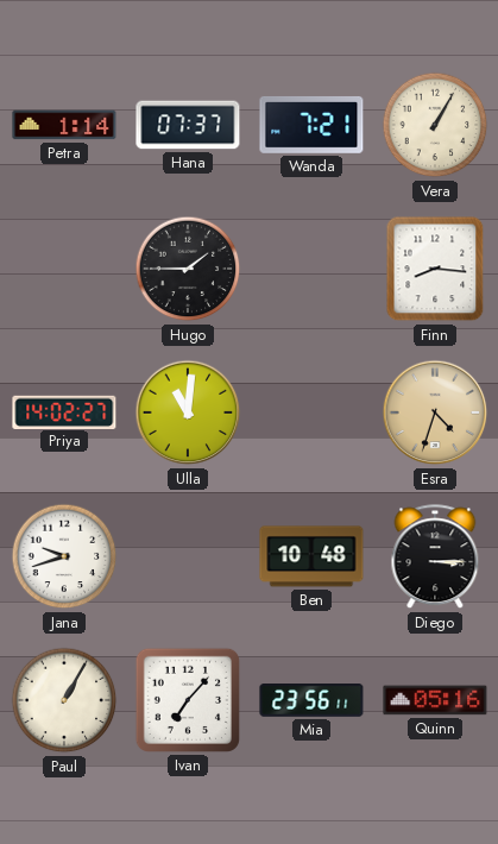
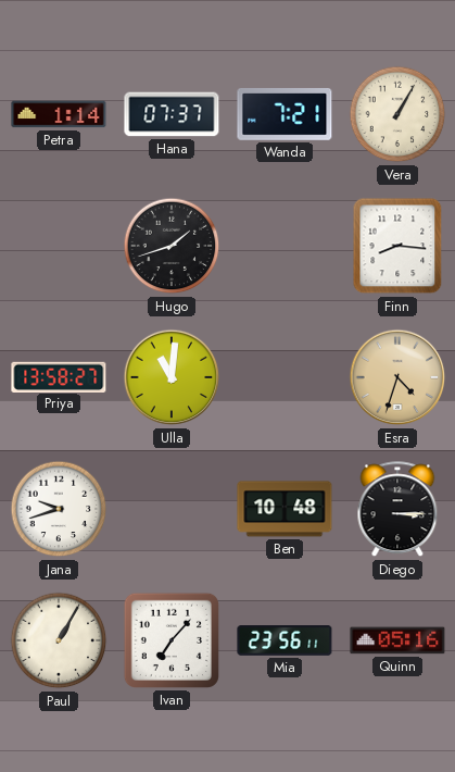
Hugo: 1:45 -> 1:42 (172, 246)
Priya: 14:02 -> 13:58 (59, 376)
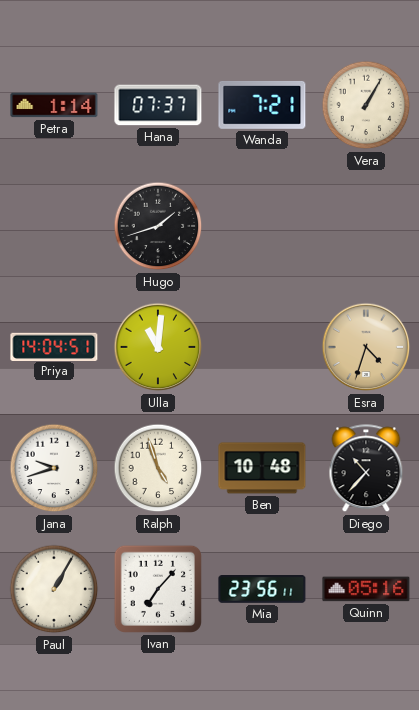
Finn: 8:16 -> none (397, 246)
Priya: 13:58 -> 14:04 (54, 346)
Ralph: none -> 4:57 (158, 468)
Diego: 3:15 -> 10:37 (366, 469)
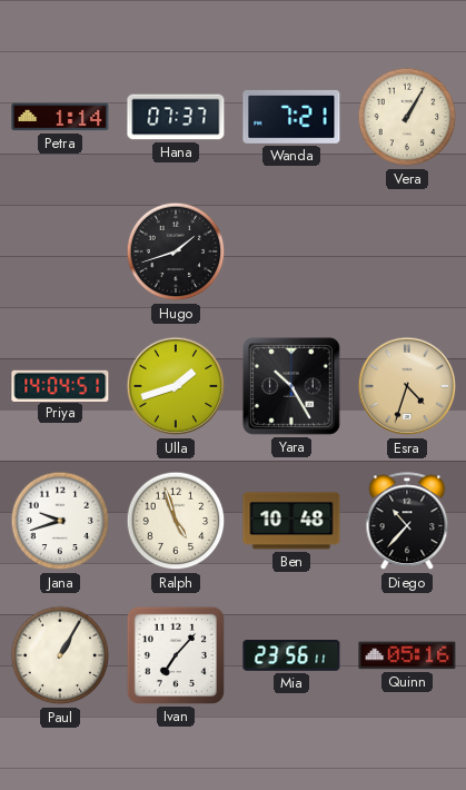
Ulla: 11:01 -> 1:42 (176, 386)
Yara: none -> 10:25 (291, 386)
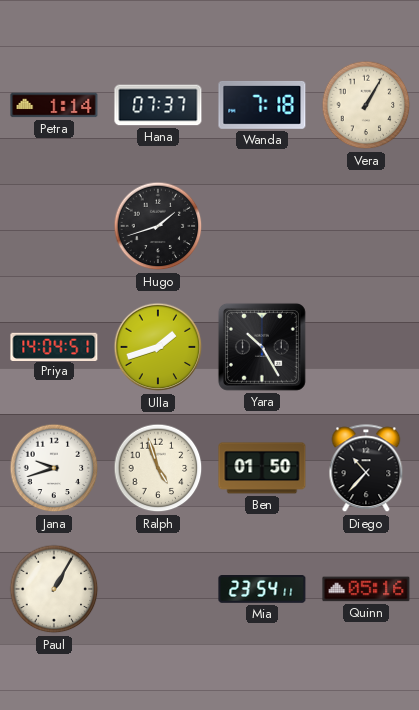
Wanda: 7:21 -> 7:18 (262, 105)
Esra: 4:33 -> none (407, 386)
Ben: 10:48 -> 01:50 (262, 468)
Ivan: 7:07 -> none (176, 655)
Mia: 23:56 -> 23:54 (262, 590)
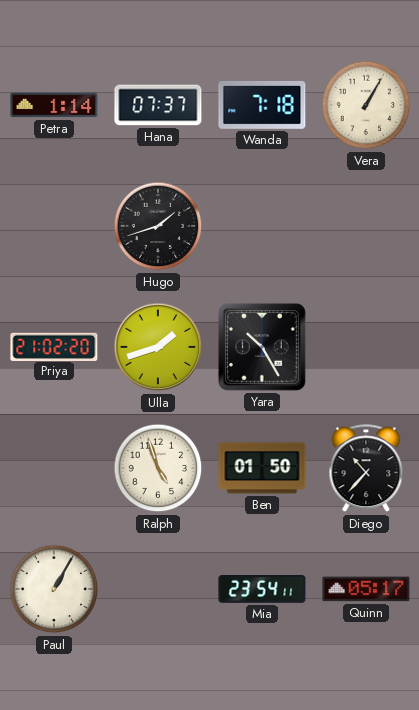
Priya: 14:04 -> 21:02 (54, 346)
Jana: 9:42 -> none (54, 468)
Quinn: 05:16 -> 05:17 (366, 589)
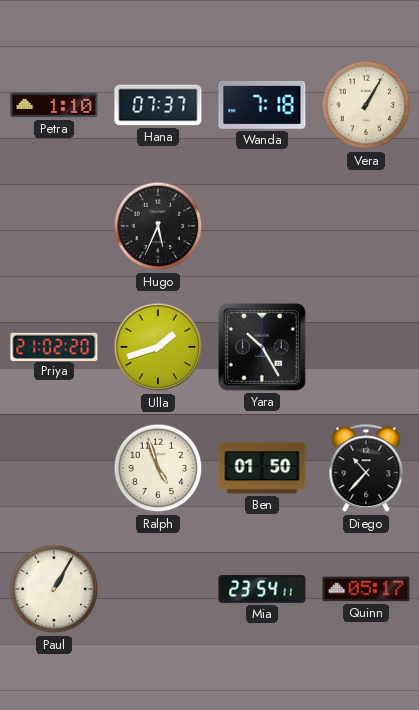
Petra: 1:14 -> 1:10 (54, 105)
Hugo: 1:42 -> 5:34 (158, 226)
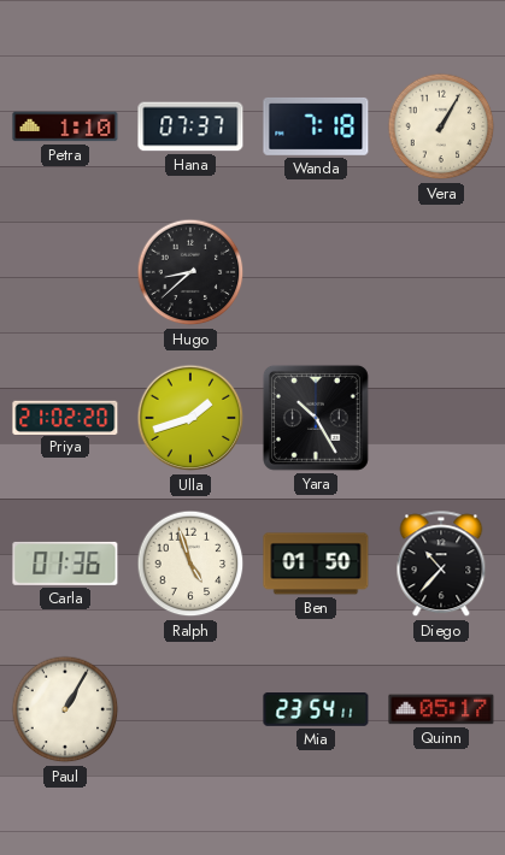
Hugo: 5:34 -> 8:38 (190, 272)
Carla: none -> 01:36 (65, 564)
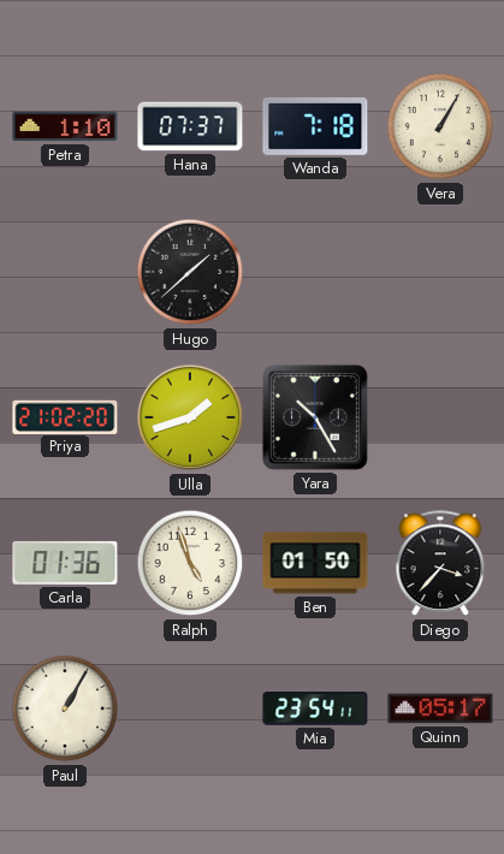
Hugo: 8:38 -> 1:38 (190, 272)
Diego: 10:37 -> 3:37 (440, 564)
